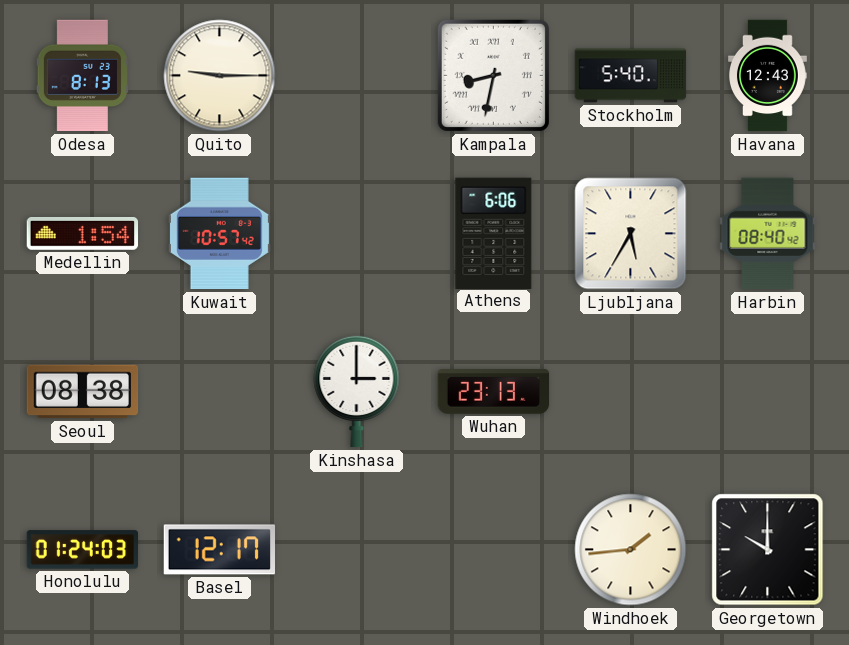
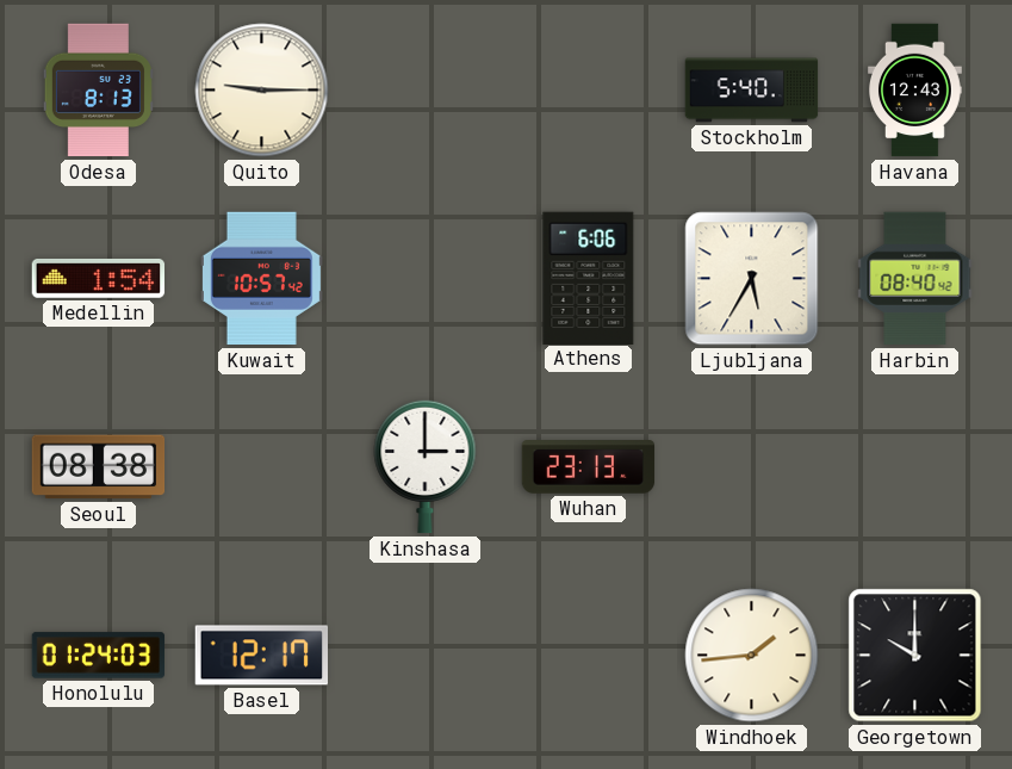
Kampala: 8:32 -> none (493, 75)
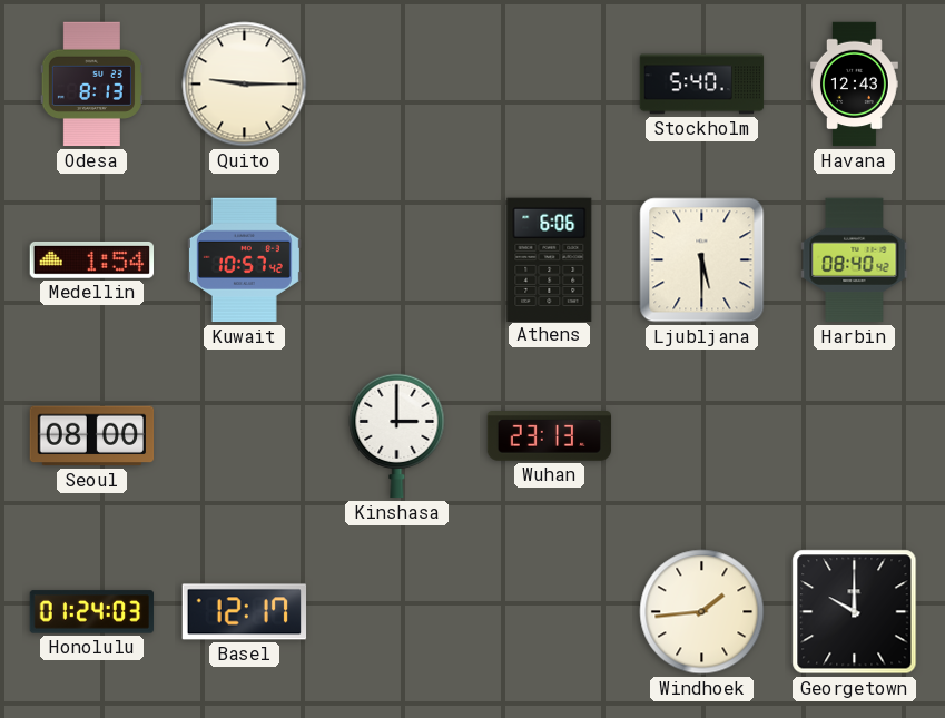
Ljubljana: 5:35 -> 5:30 (702, 260)
Seoul: 08:38 -> 08:00 (92, 436)
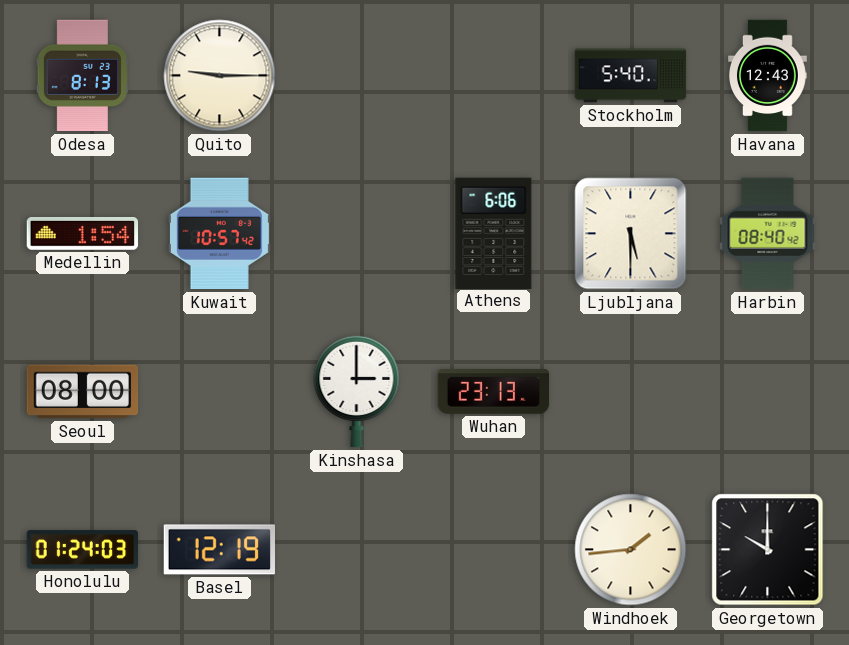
Basel: 12:17 -> 12:19 (220, 550)
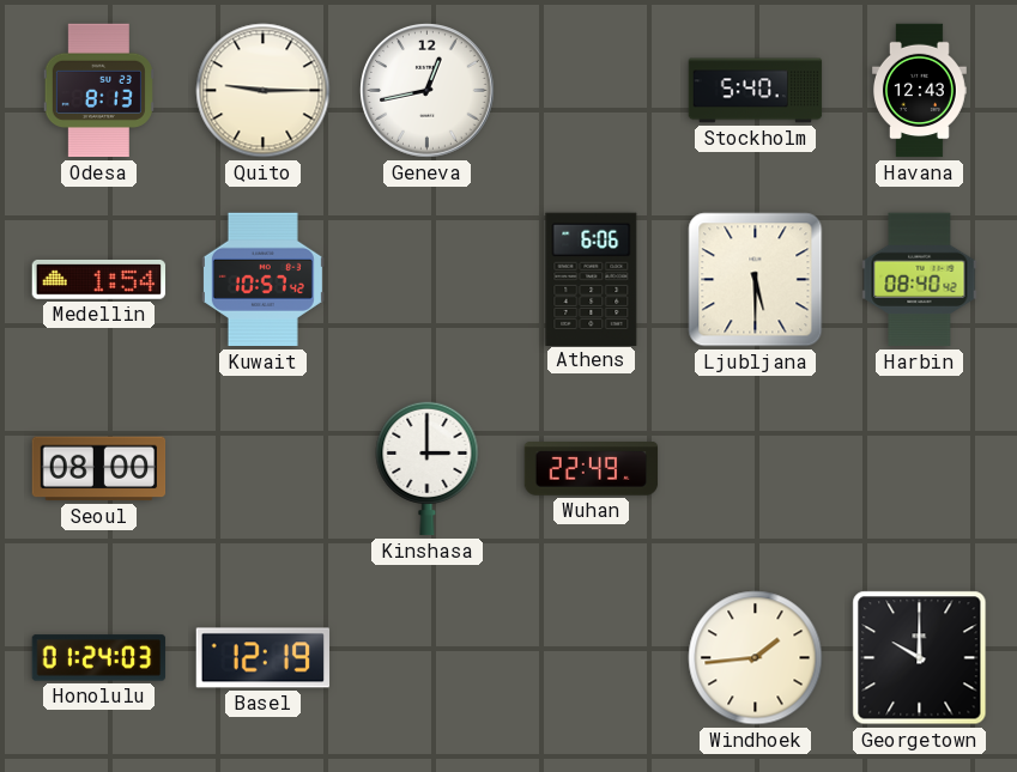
Geneva: none -> 12:43 (428, 91)
Wuhan: 23:13 -> 22:49 (592, 469)
